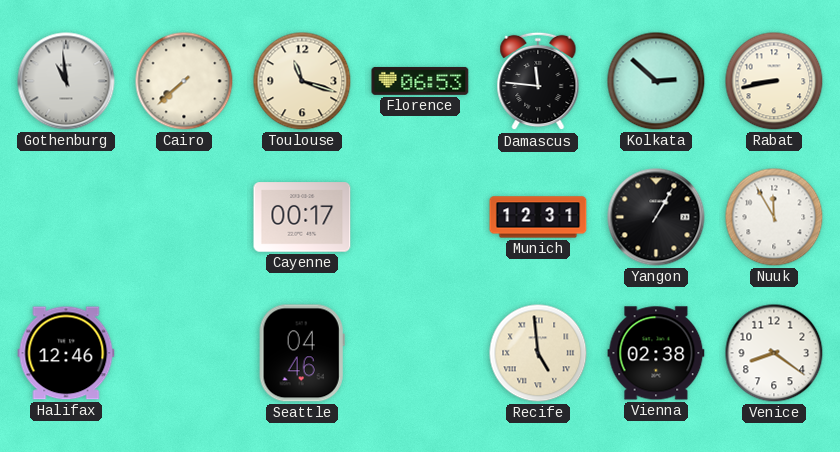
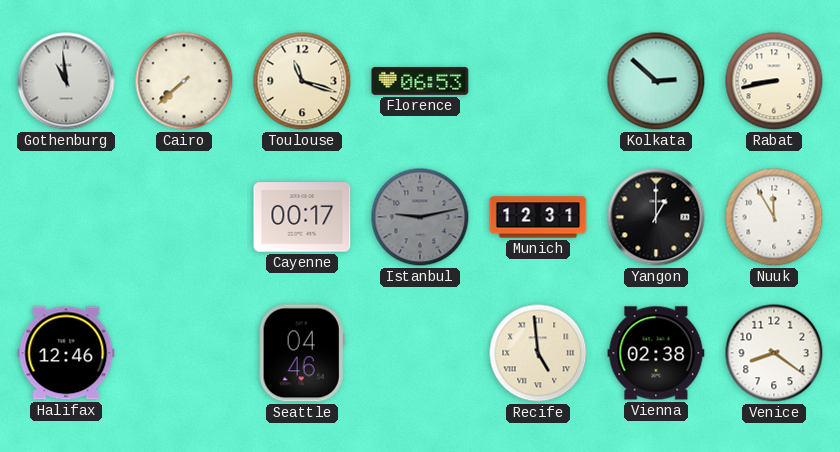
Damascus: 11:46 -> none (538, 81)
Istanbul: none -> 9:13 (420, 217)
Yangon: 1:05 -> 1:00 (656, 217)
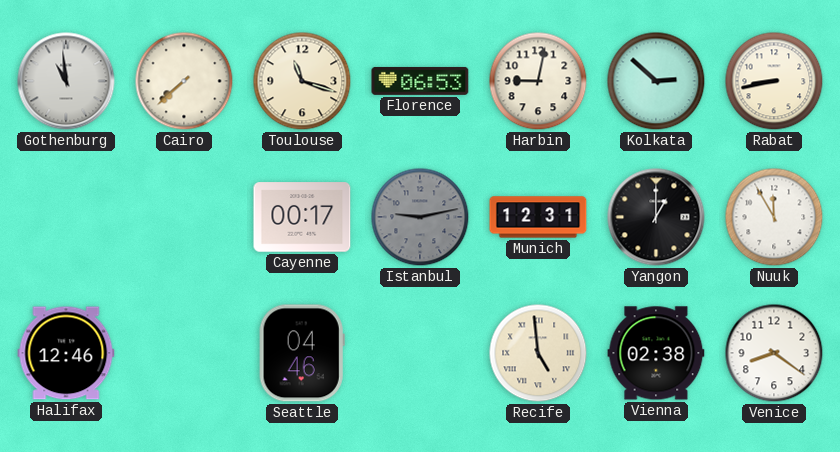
Harbin: none -> 9:02 (538, 81)
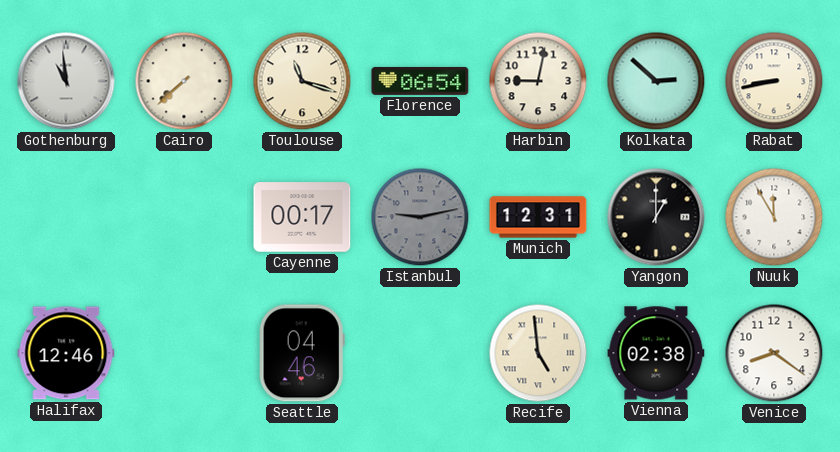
Florence: 06:53 -> 06:54 (420, 81)
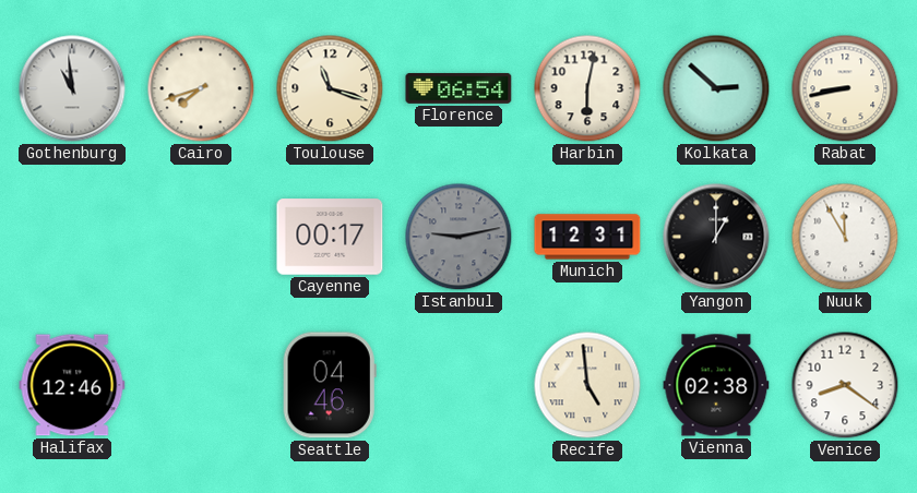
Cairo: 7:38 -> 7:42 (201, 88)
Harbin: 9:02 -> 6:02 (587, 88)
